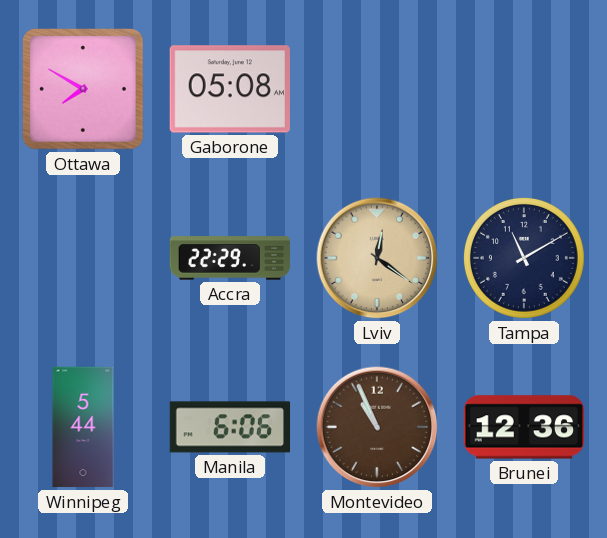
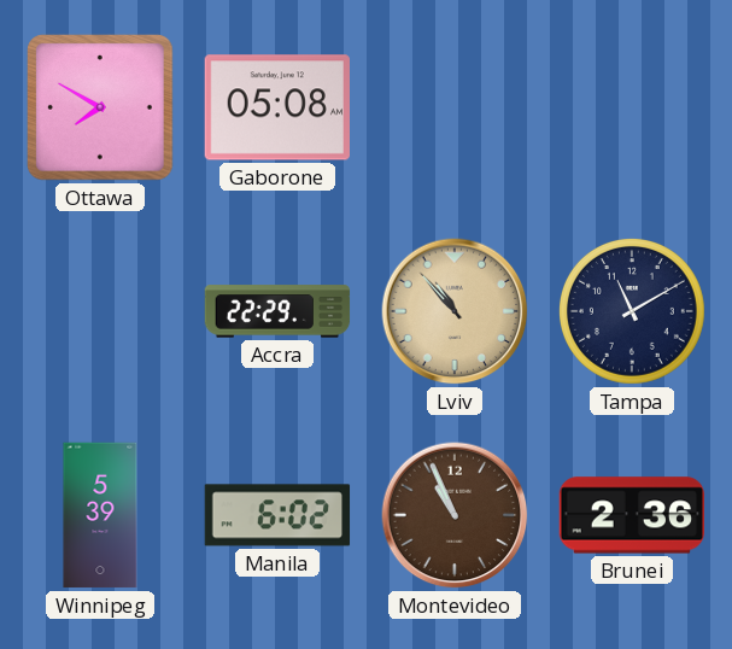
Lviv: 12:21 -> 10:53 (455, 311)
Winnipeg: 5:44 -> 5:39 (100, 515)
Manila: 6:06 -> 6:02 (277, 515)
Brunei: 12:36 -> 2:36 (632, 515)
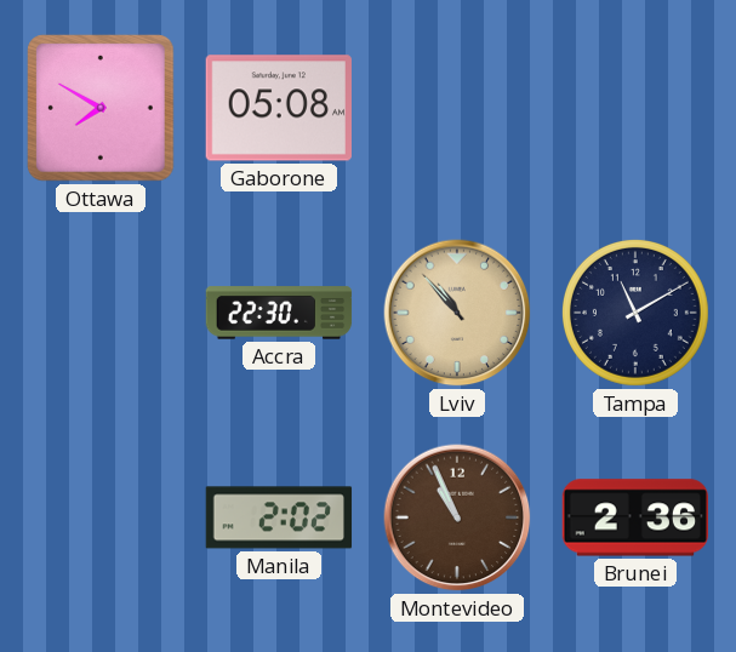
Accra: 22:29 -> 22:30 (279, 313)
Winnipeg: 5:39 -> none (100, 515)
Manila: 6:02 -> 2:02 (279, 517)
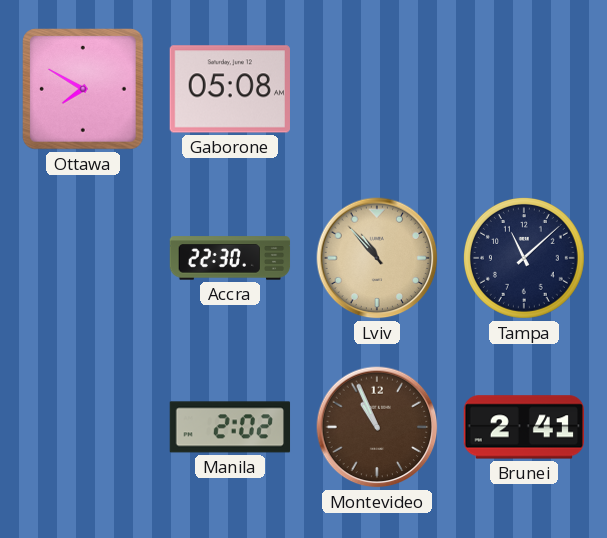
Tampa: 11:10 -> 11:08 (524, 258)
Brunei: 2:36 -> 2:41 (524, 427)
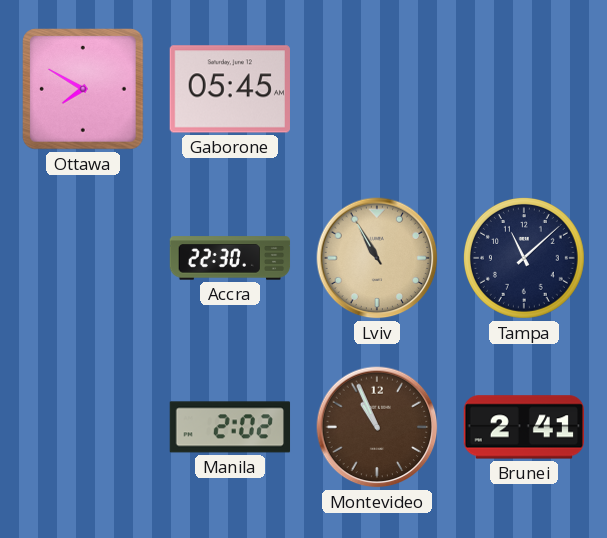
Gaborone: 05:08 -> 05:45 (230, 89)
Lviv: 10:53 -> 10:55 (377, 258)
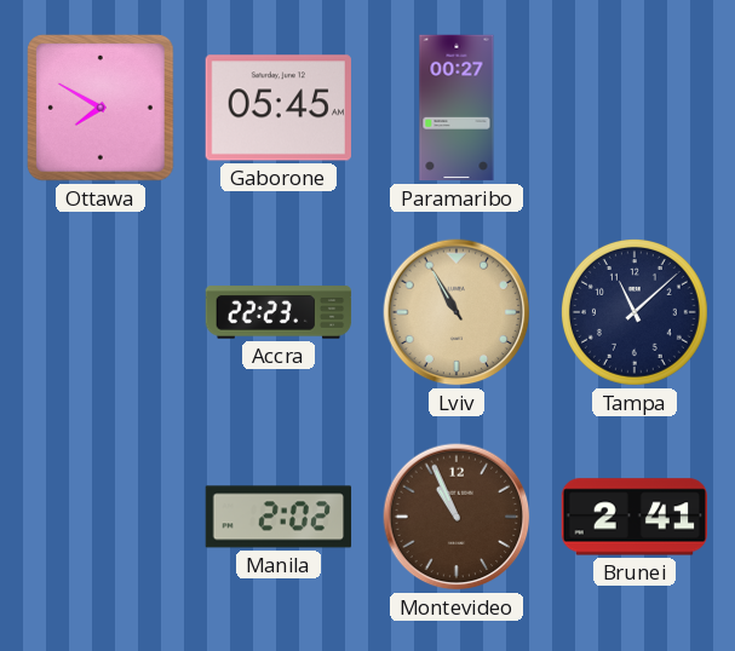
Paramaribo: none -> 00:27 (456, 108)
Accra: 22:30 -> 22:23 (279, 312)
